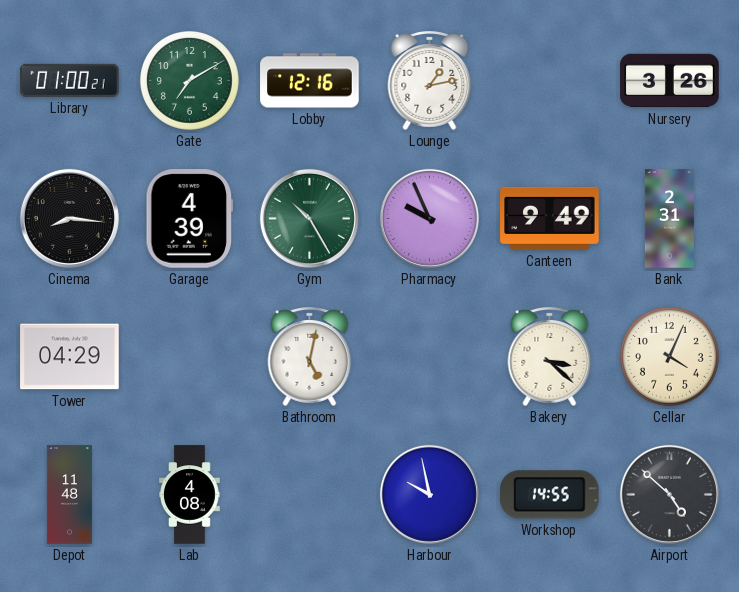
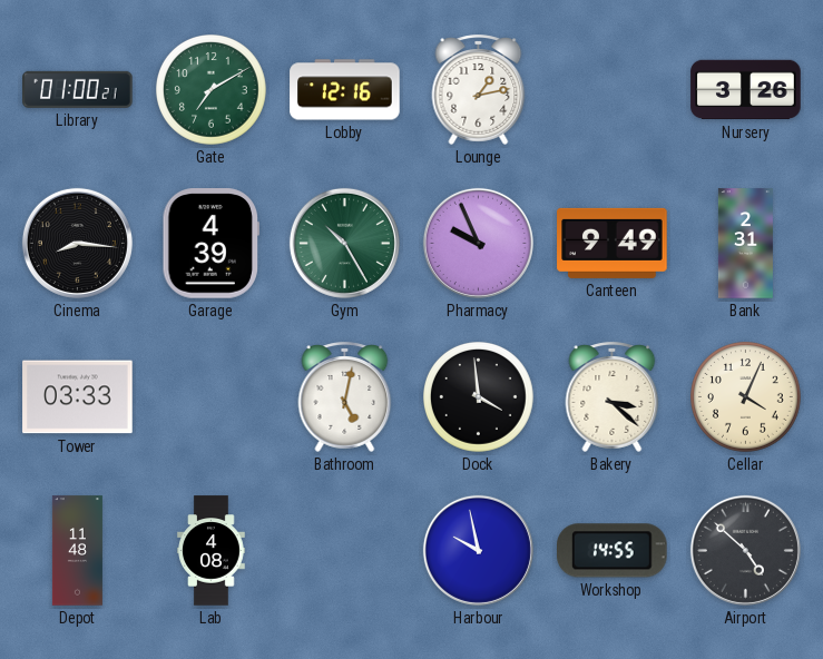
Tower: 04:29 -> 03:33 (78, 397)
Dock: none -> 3:59 (479, 397)
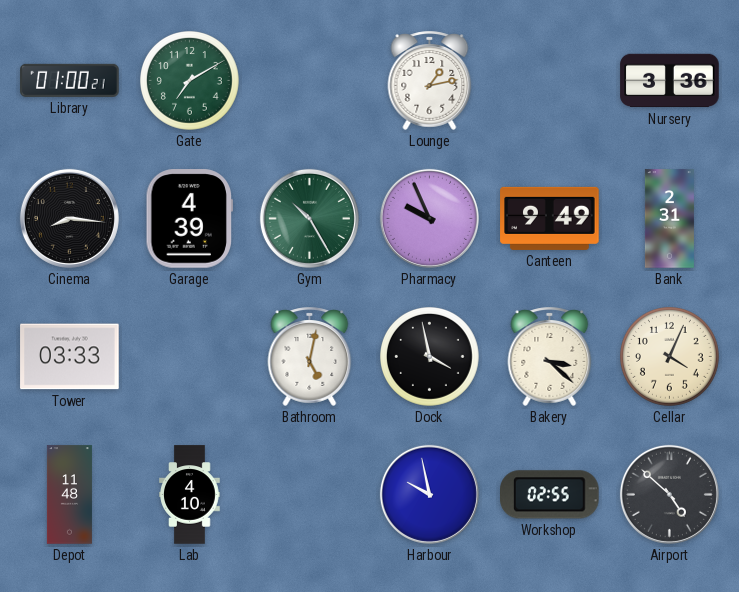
Lobby: 12:16 -> none (345, 90)
Nursery: 3:26 -> 3:36 (670, 81)
Dock: 3:59 -> 3:58 (430, 357)
Lab: 4:08 -> 4:10 (190, 495)
Workshop: 14:55 -> 02:55 (550, 495)
